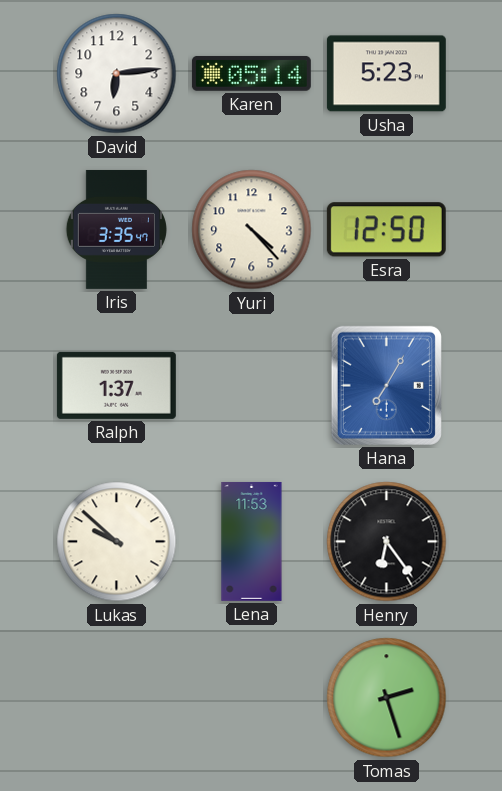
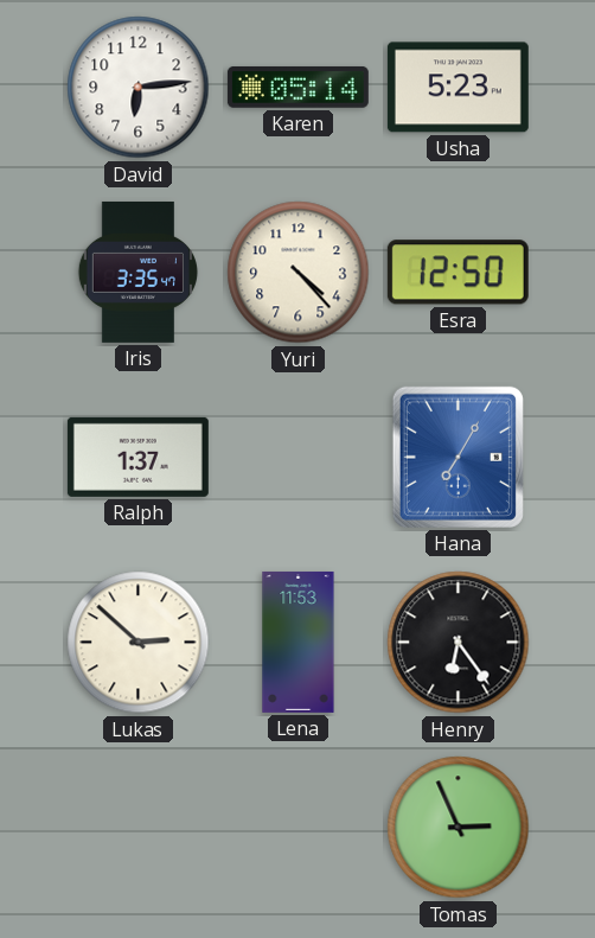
Lukas: 9:52 -> 2:52 (139, 643)
Tomas: 2:27 -> 2:56 (459, 828)
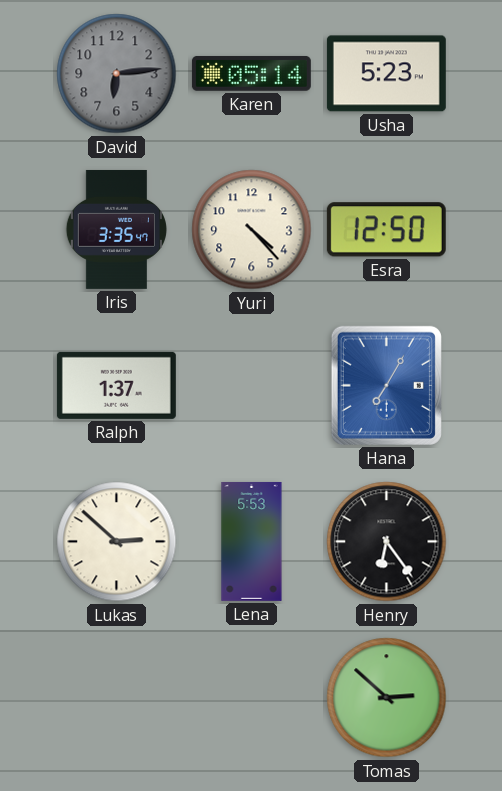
David dial: white -> grey (117, 74)
Lena: 11:53 -> 5:53 (252, 541)
Tomas: 2:56 -> 2:52 (387, 698)
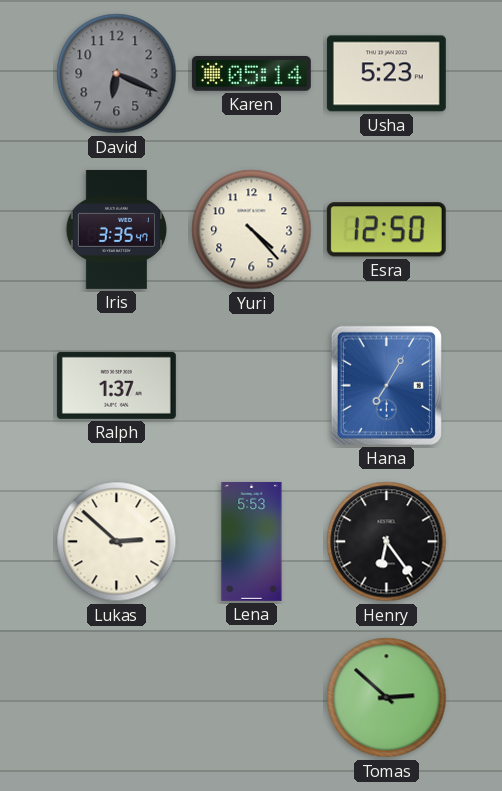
David: 6:14 -> 6:19 (117, 74)
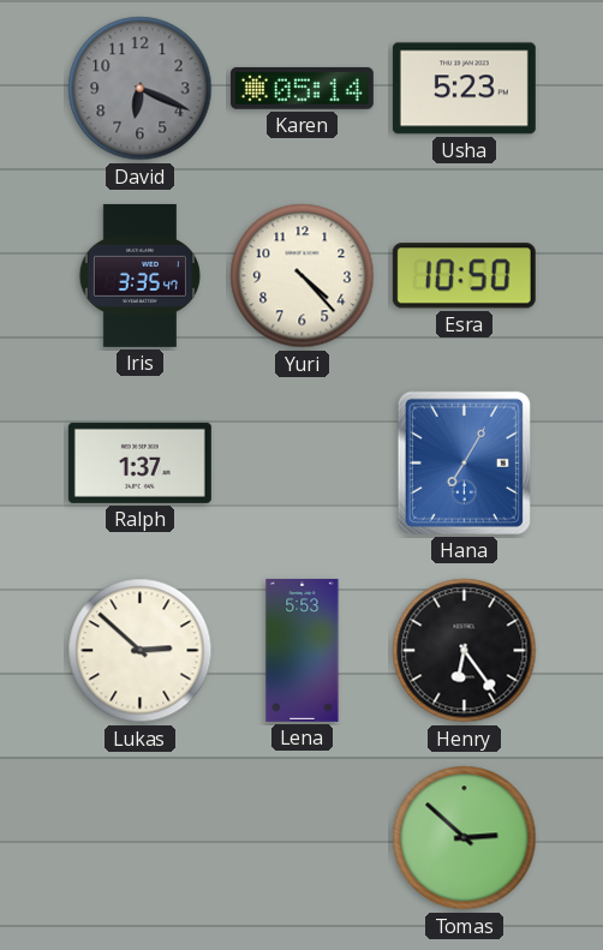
Esra: 12:50 -> 10:50 (464, 276)
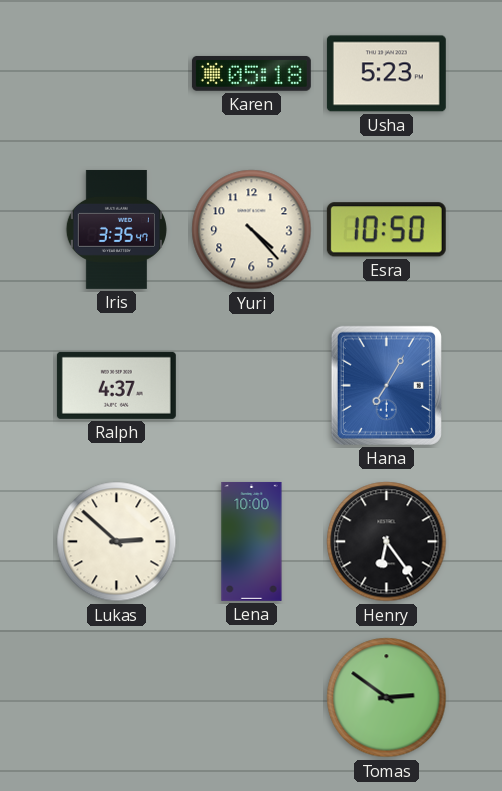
David: 6:19 -> none (141, 89)
Karen: 05:14 -> 05:18 (251, 74)
Ralph: 1:37 -> 4:37 (116, 385)
Lena: 5:53 -> 10:00 (252, 541)
Tomas: 2:52 -> 2:51 (387, 698)
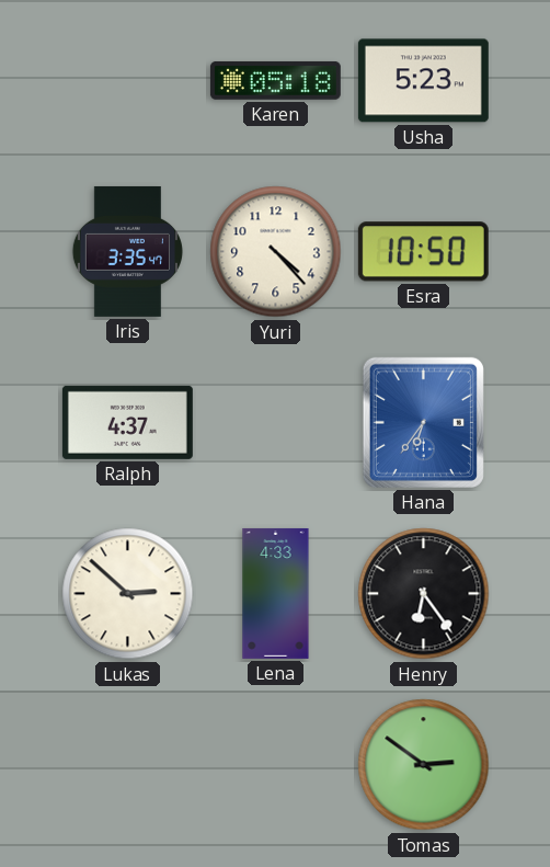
Hana: 7:05 -> 6:36 (423, 422)
Lena: 10:00 -> 4:33 (276, 593)
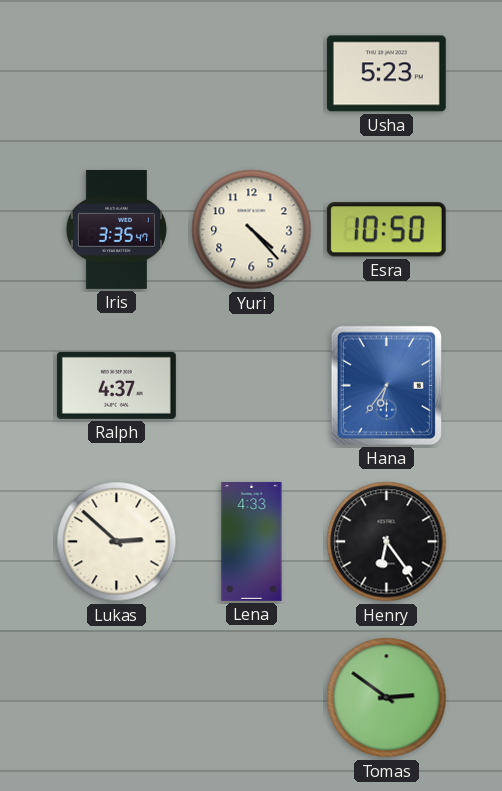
Karen: 05:18 -> none (275, 81)
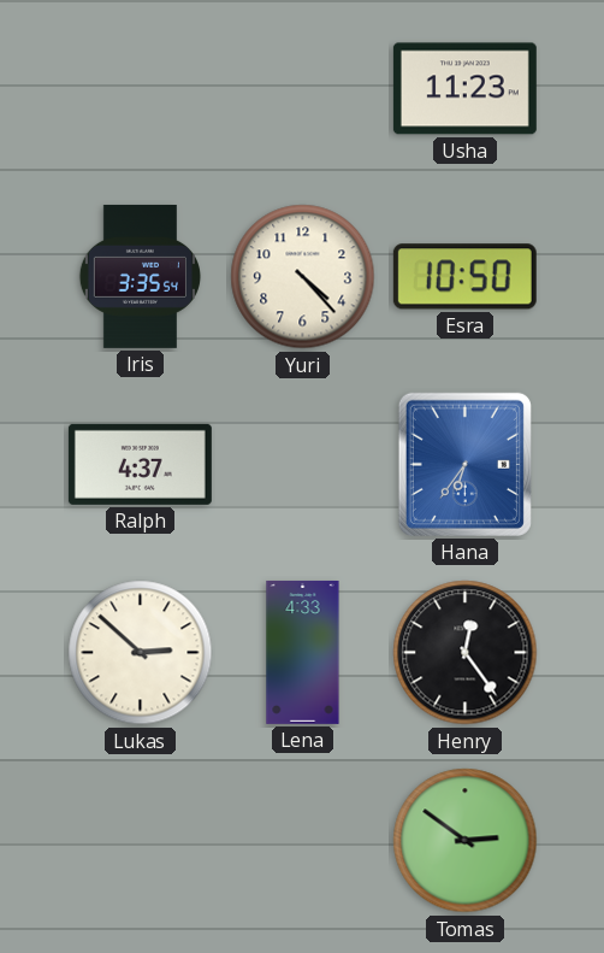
Usha: 5:23 -> 11:23 (464, 89)
Iris: 3:35:47 -> 3:35:54 (140, 276)
Henry: 6:24 -> 12:24 (466, 653)
